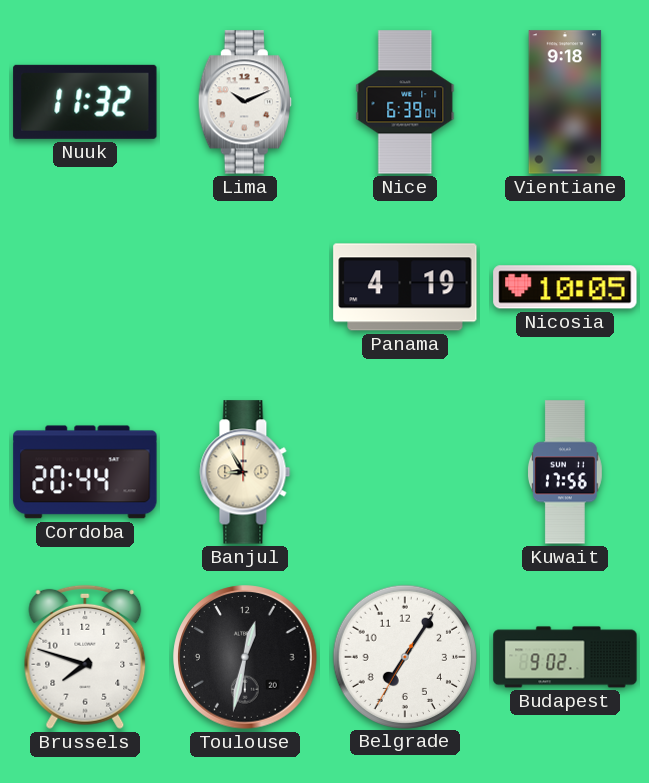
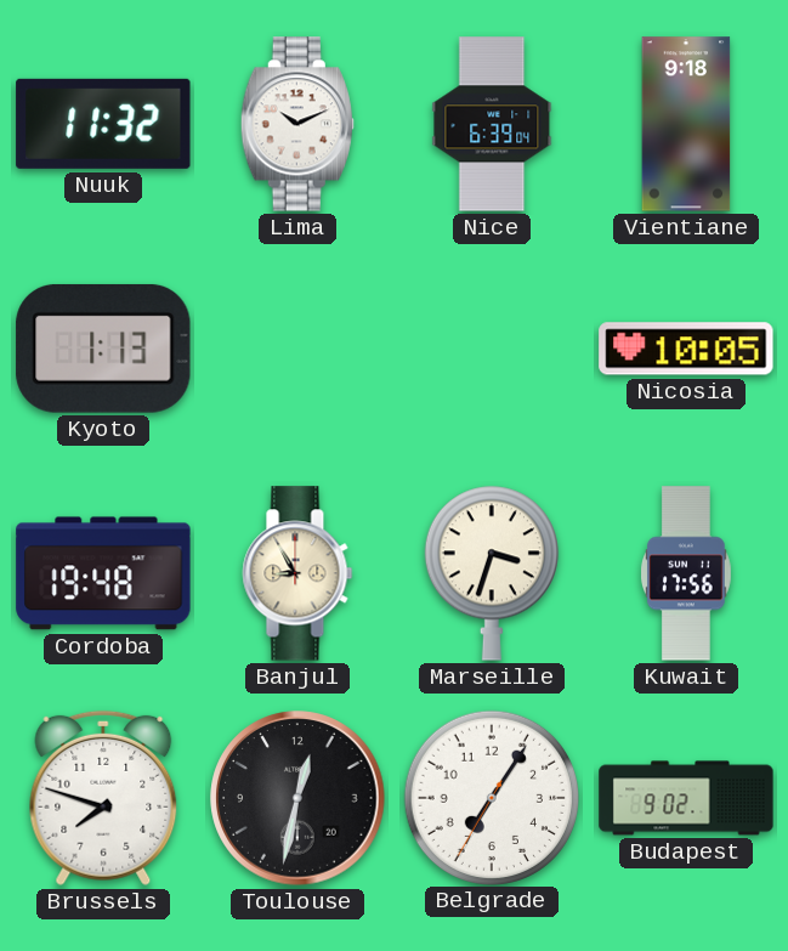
Kyoto: none -> 1:13 (103, 349)
Panama: 4:19 -> none (405, 287)
Cordoba: 20:44 -> 19:48 (103, 573)
Marseille: none -> 3:33 (492, 573)
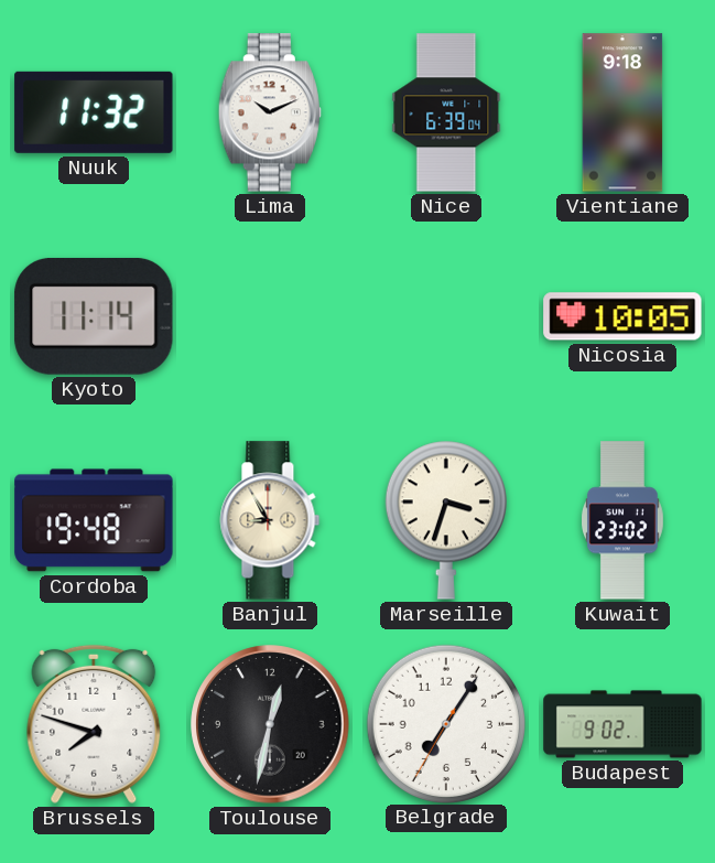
Kyoto: 1:13 -> 11:14 (94, 316)
Kuwait: 17:56 -> 23:02 (622, 520)
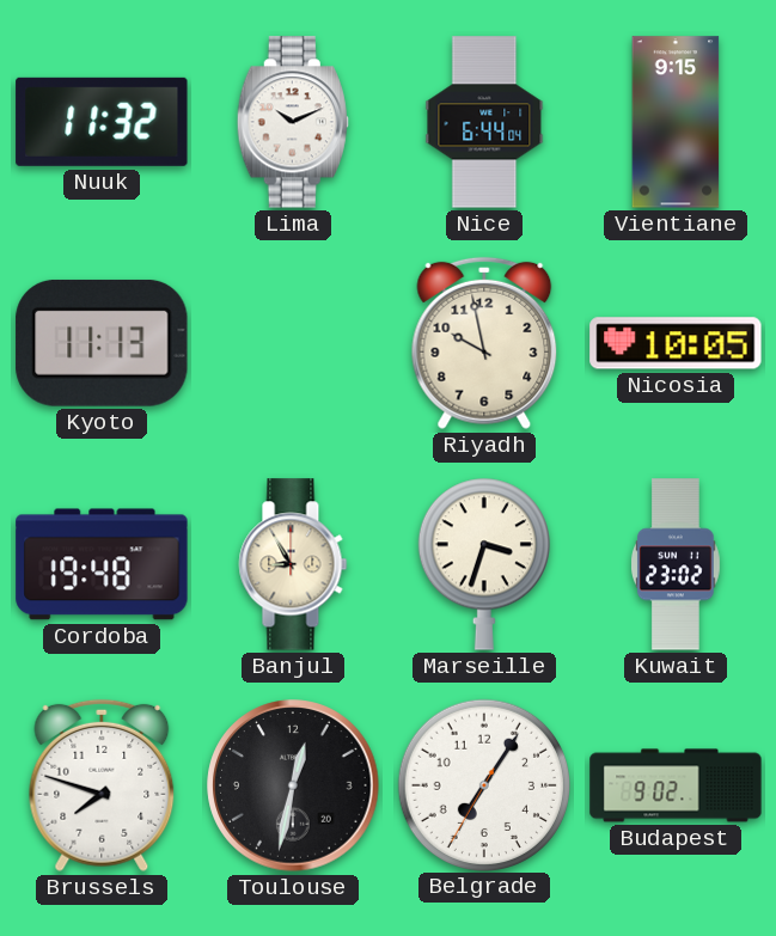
Nice: 6:39 -> 6:44 (484, 122)
Vientiane: 9:18 -> 9:15 (676, 122)
Kyoto: 11:14 -> 11:13 (102, 343)
Riyadh: none -> 9:58 (484, 343)
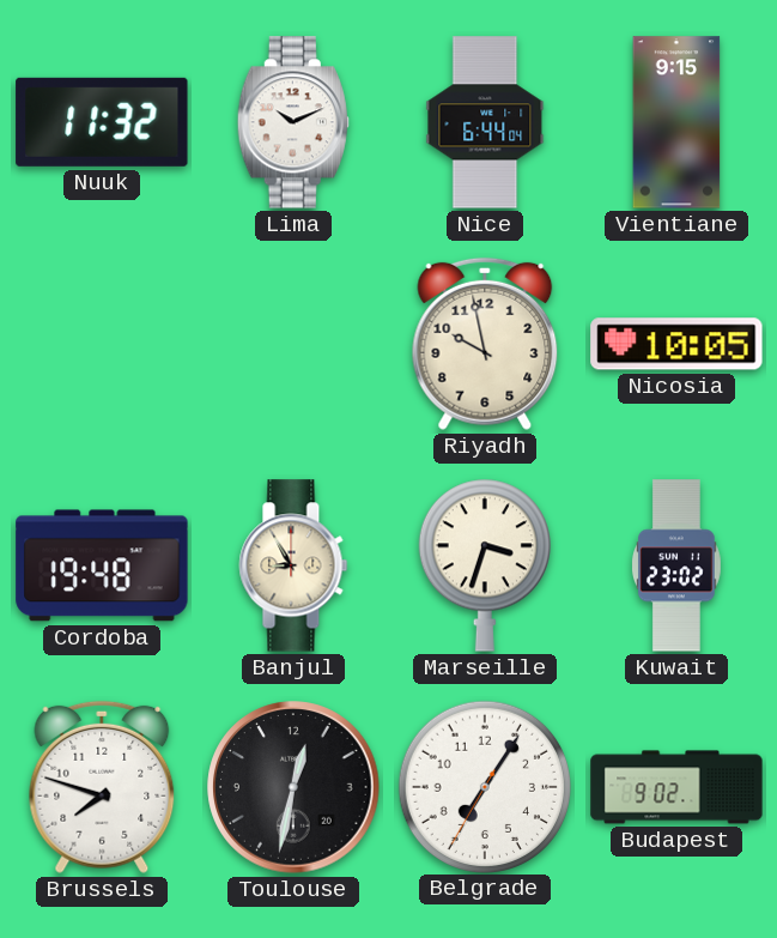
Kyoto: 11:13 -> none (102, 343)
